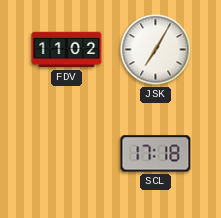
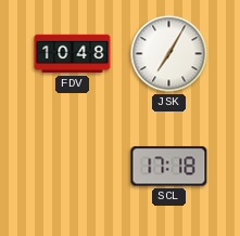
FDV: 11:02 -> 10:48 (73, 54)
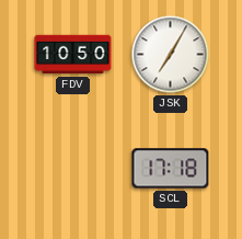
FDV: 10:48 -> 10:50 (73, 55)
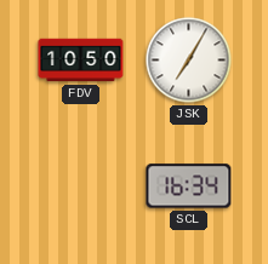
SCL: 17:18 -> 16:34 (189, 186)
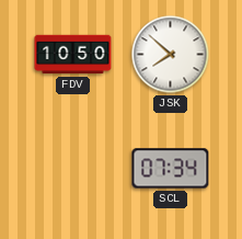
JSK: 7:05 -> 7:52 (171, 55)
SCL: 16:34 -> 07:34 (171, 169)
